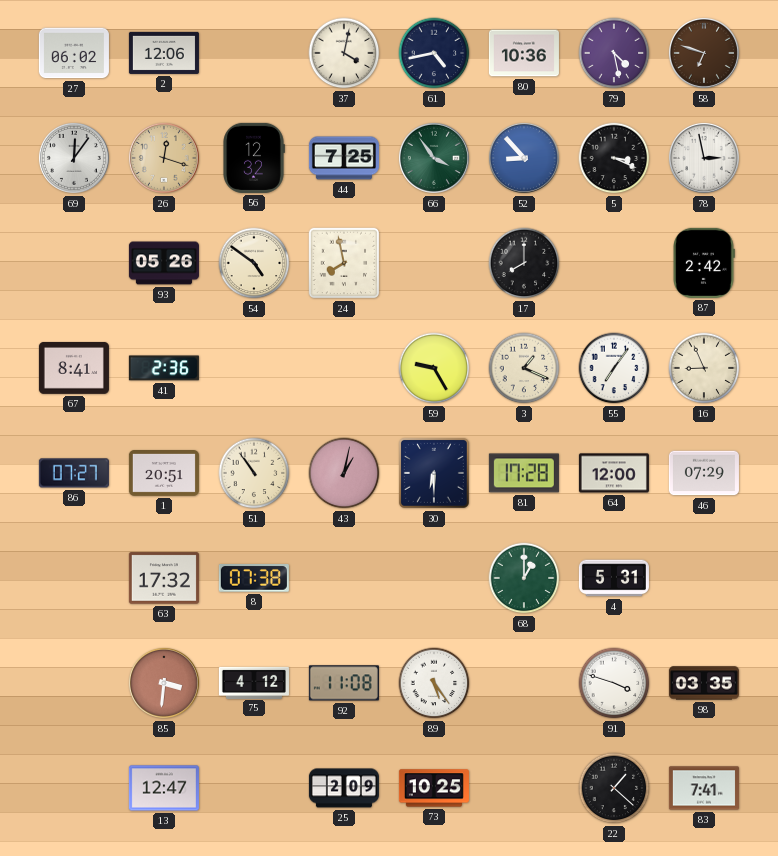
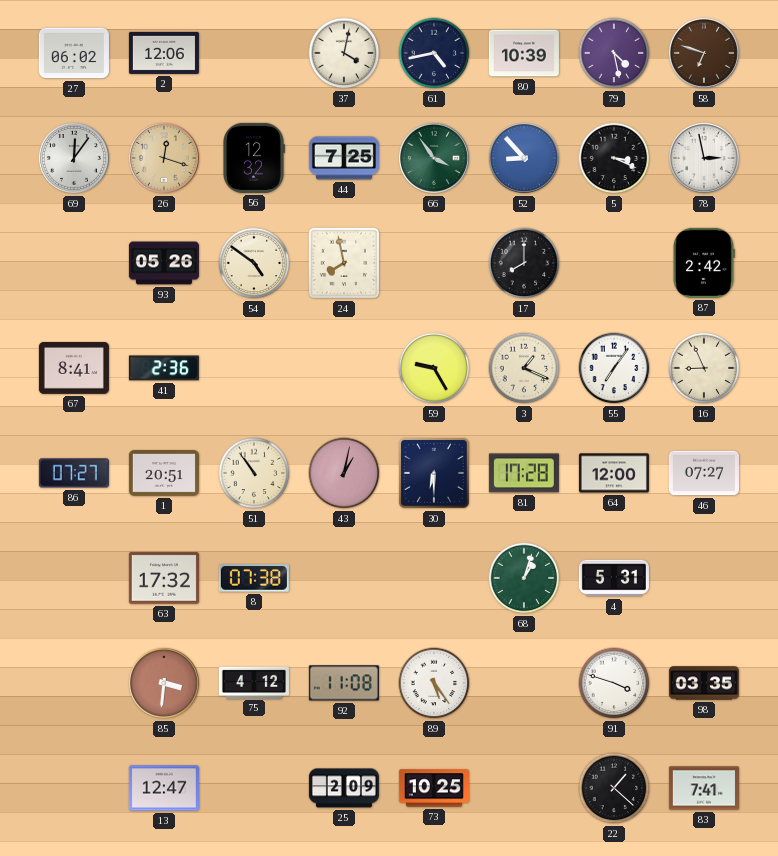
80: 10:36 -> 10:39 (524, 53)
46: 07:29 -> 07:27 (704, 473)
68: 1:00 -> 1:03 (524, 578)
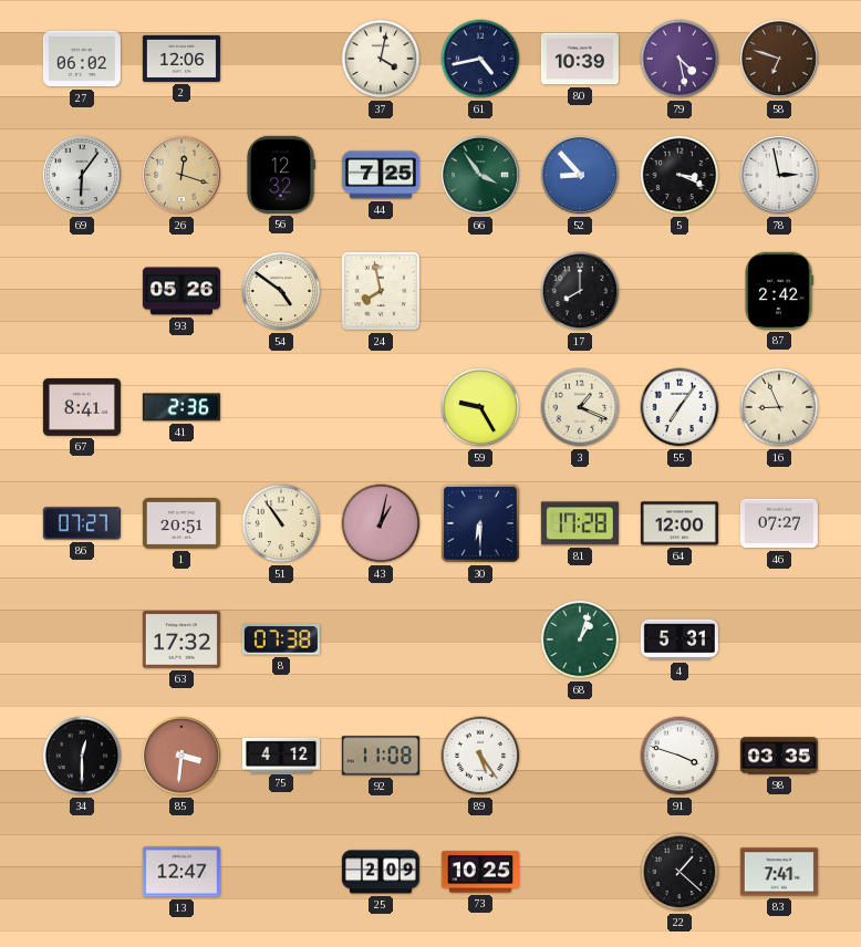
69: 12:06 -> 6:06 (82, 175)
34: none -> 12:30 (82, 756)
